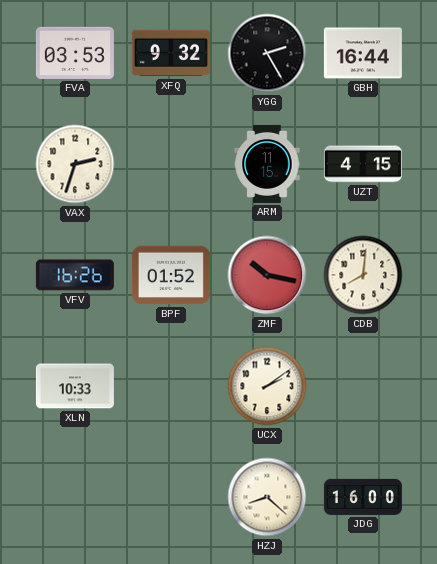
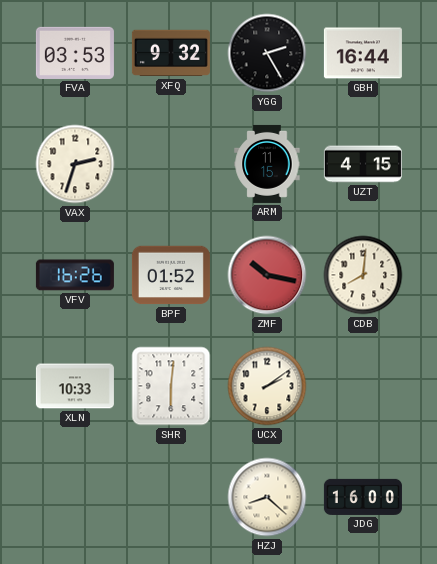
SHR: none -> 6:01 (171, 386)
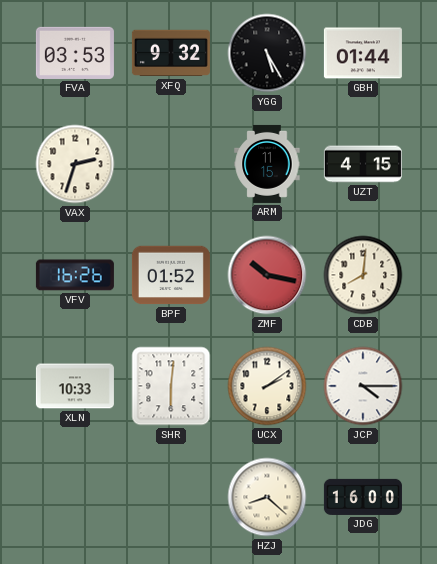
YGG: 2:25 -> 5:25 (267, 53)
GBH: 16:44 -> 01:44 (363, 53)
JCP: none -> 4:15 (363, 386)
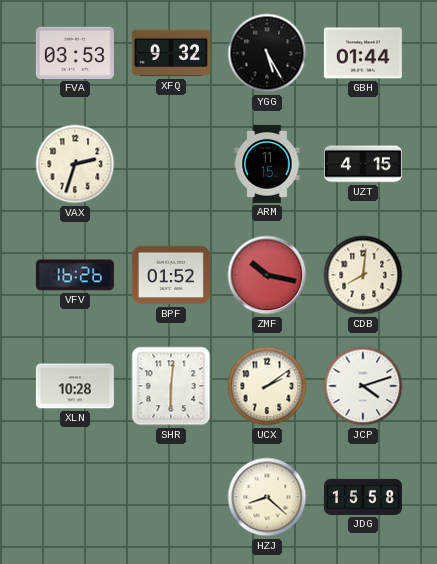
XLN: 10:33 -> 10:28 (75, 386)
JCP: 4:15 -> 4:12 (363, 386)
JDG: 16:00 -> 15:58 (363, 497)
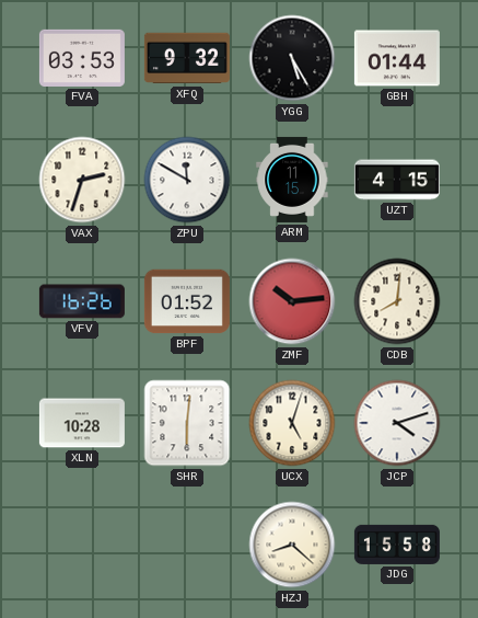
ZPU: none -> 11:50 (187, 180)
ZMF: 10:17 -> 10:14 (292, 301)
UCX: 2:09 -> 5:03 (292, 423)
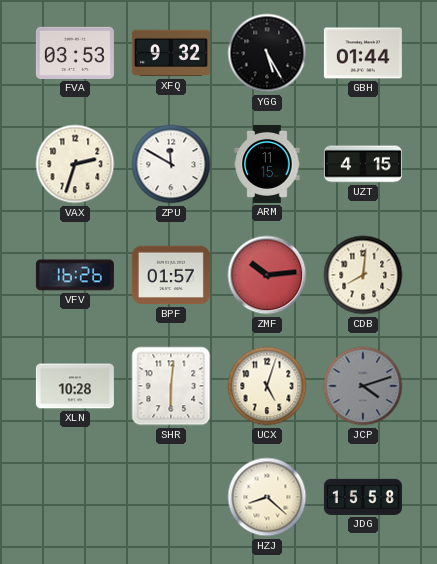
BPF: 01:52 -> 01:57 (171, 275)
JCP dial: white -> grey (363, 386)
